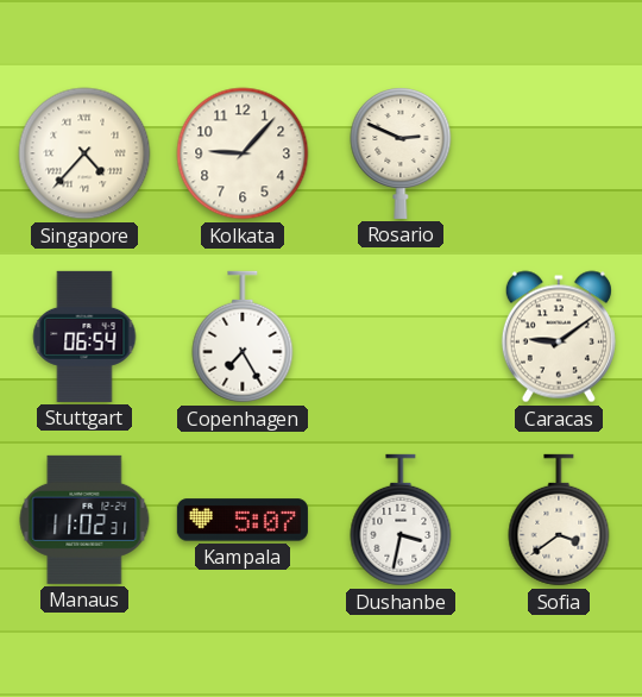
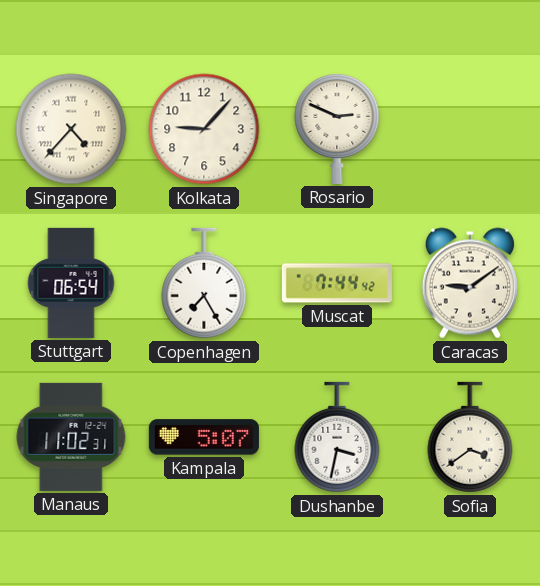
Muscat: none -> 7:44 (337, 283)
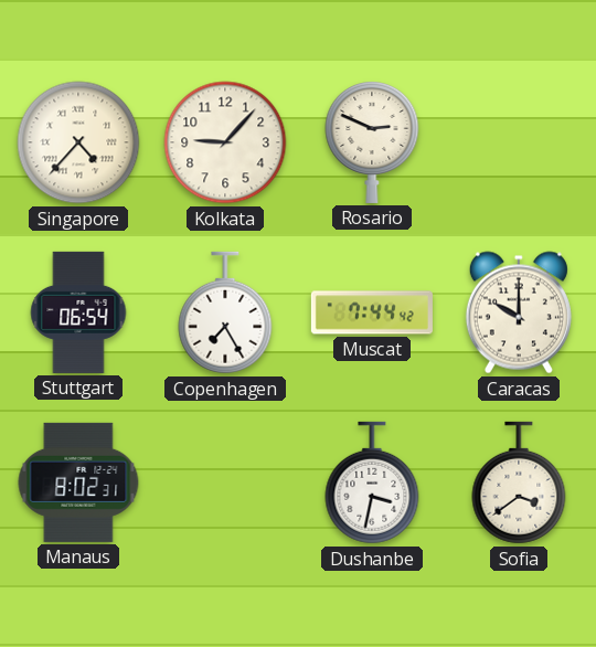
Caracas: 9:09 -> 10:00 (519, 312)
Manaus: 11:02 -> 8:02 (78, 482)
Kampala: 5:07 -> none (204, 437)
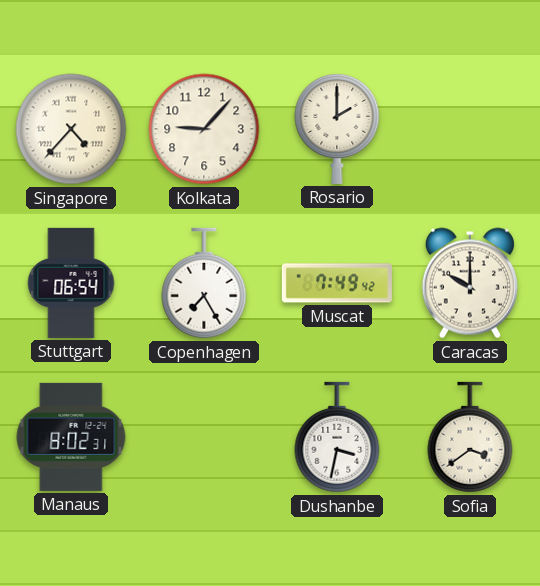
Rosario: 2:49 -> 2:00 (337, 129)
Muscat: 7:44 -> 7:49 (337, 283)
